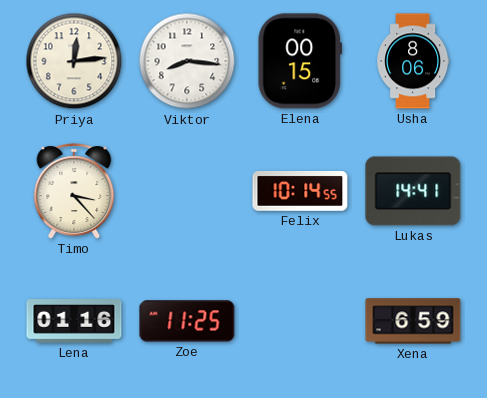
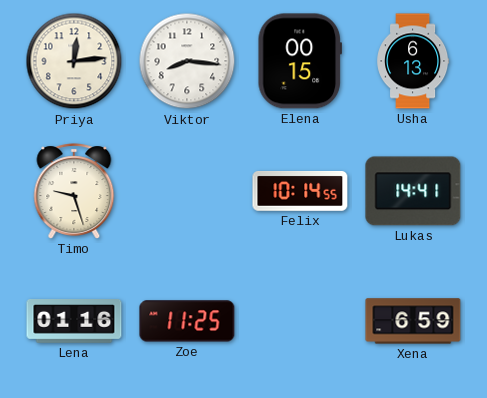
Usha: 8:06 -> 6:13 (413, 61)
Timo: 3:23 -> 9:27 (74, 191)
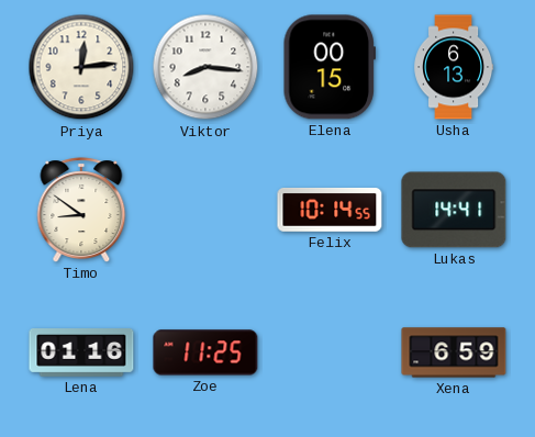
Timo: 9:27 -> 8:51 (81, 210)
